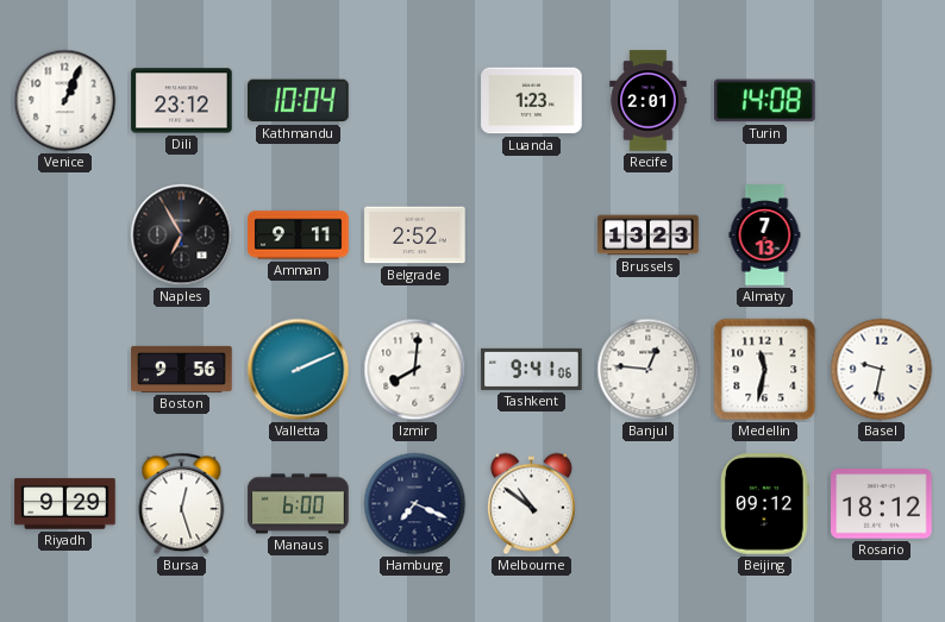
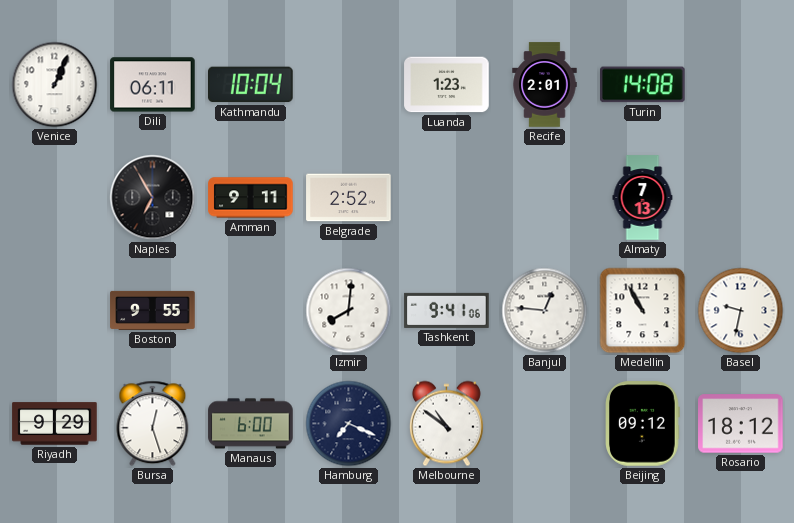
Dili: 23:12 -> 06:11 (153, 85)
Brussels: 13:23 -> none (649, 235)
Boston: 9:56 -> 9:55 (153, 310)
Valletta: 2:11 -> none (299, 370)
Medellin: 11:32 -> 10:55 (643, 311)
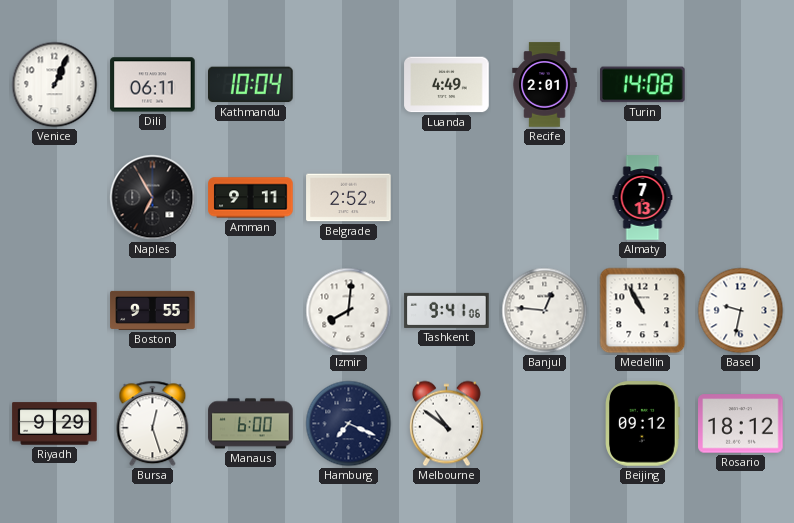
Luanda: 1:23 -> 4:49 (447, 85)
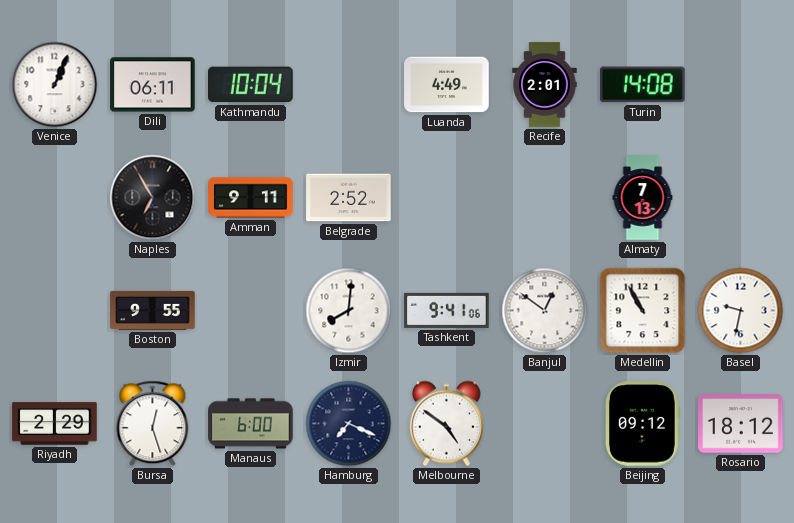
Banjul: 12:46 -> 12:51 (545, 311)
Riyadh: 9:29 -> 2:29 (55, 424)
Melbourne: 10:51 -> 4:51 (446, 424)
